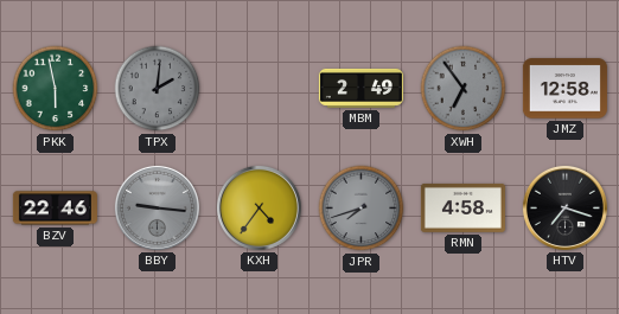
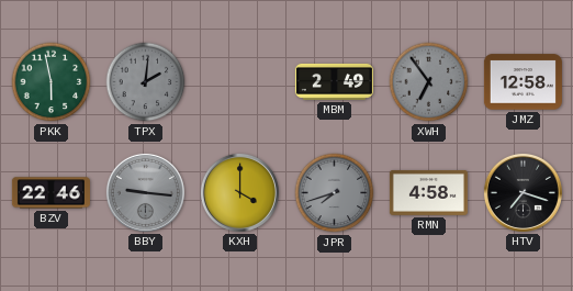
KXH: 4:36 -> 4:00 (239, 192)
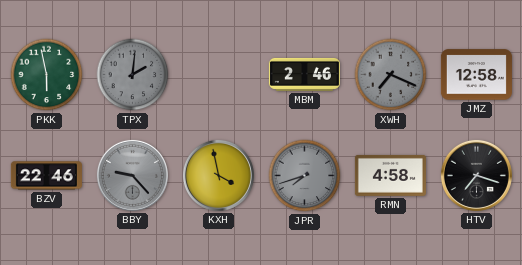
MBM: 2:49 -> 2:46 (304, 74)
XWH: 6:54 -> 7:19 (391, 75)
BBY: 9:16 -> 9:23 (132, 175)
KXH: 4:00 -> 3:58 (218, 175)
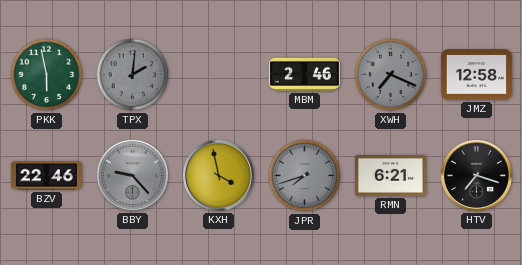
RMN: 4:58 -> 6:21 (390, 175)
